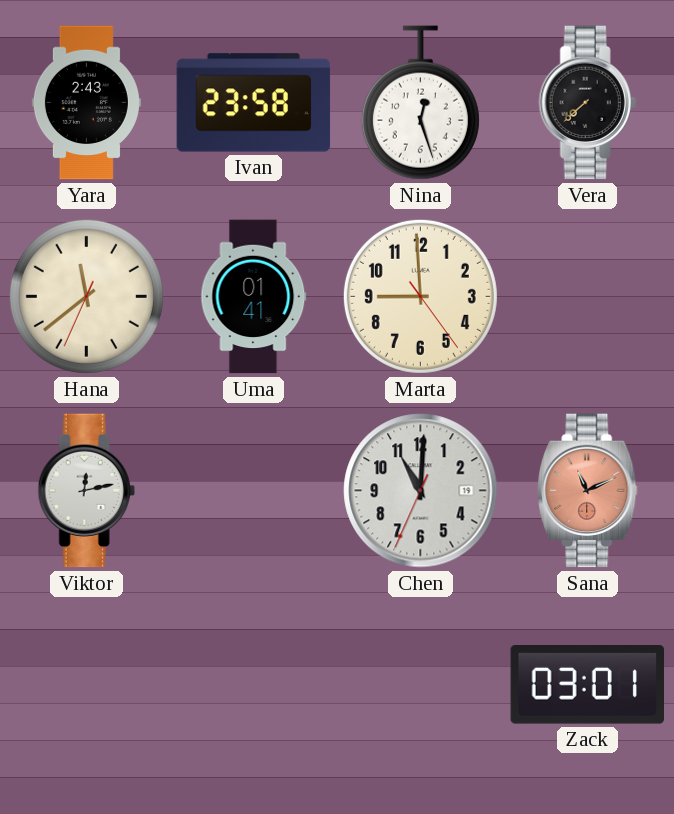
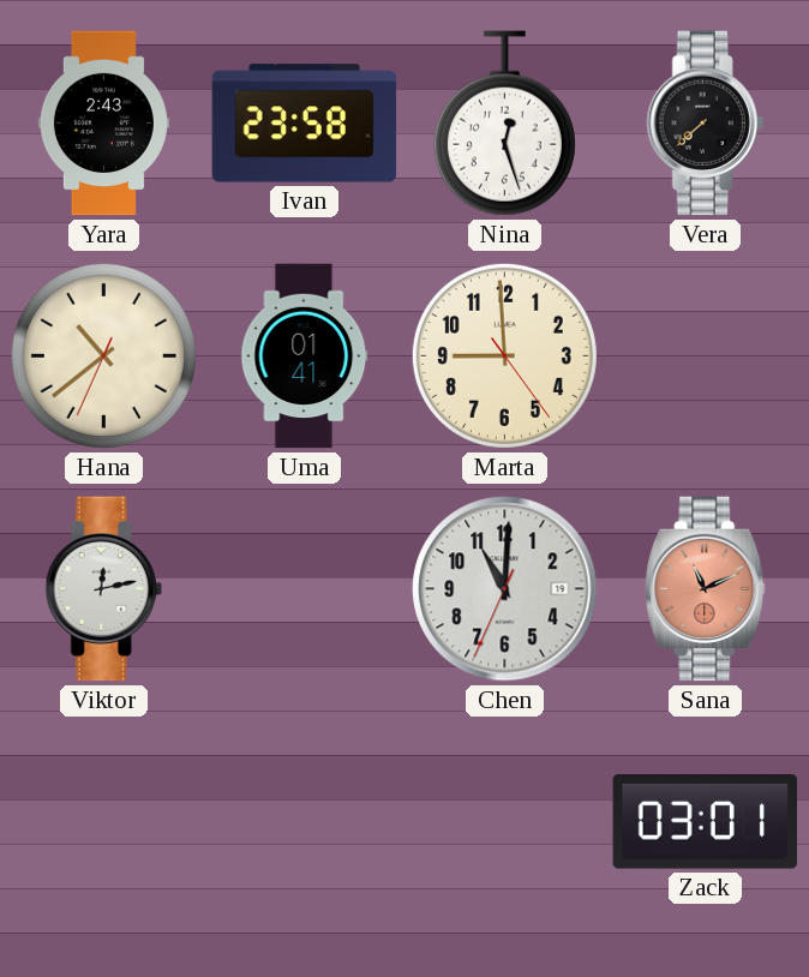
Hana: 11:38 -> 10:38 (103, 355)
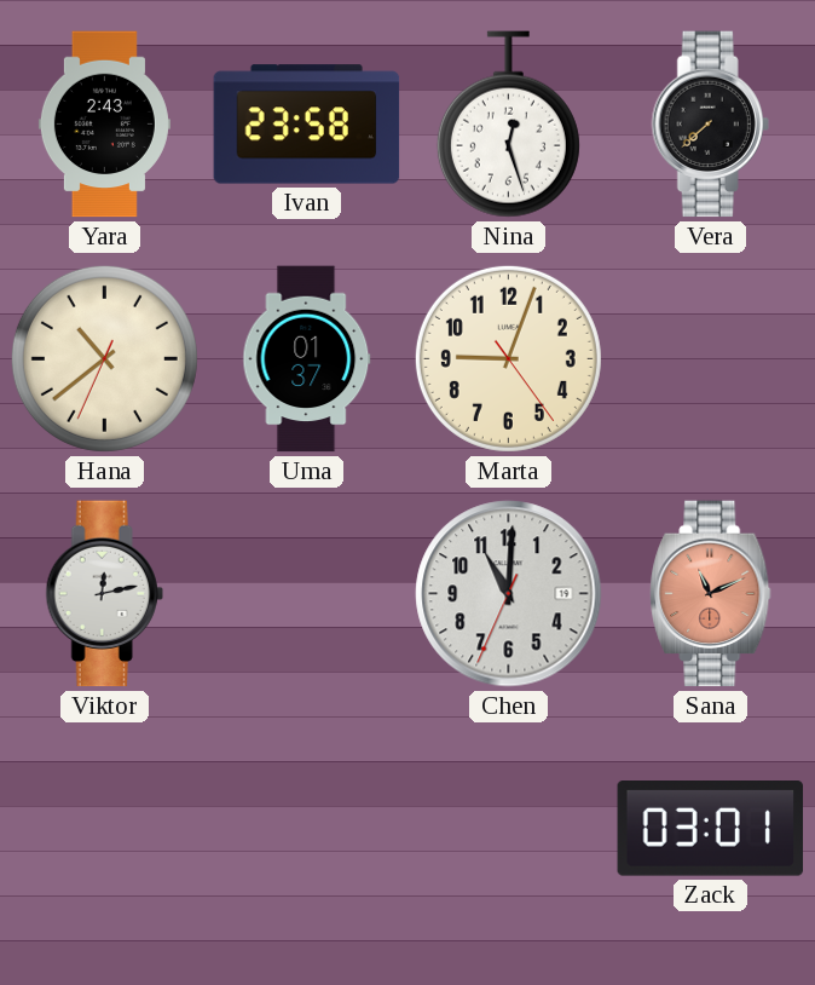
Uma: 01:41 -> 01:37 (307, 359)
Marta: 8:59 -> 9:03 (508, 358)
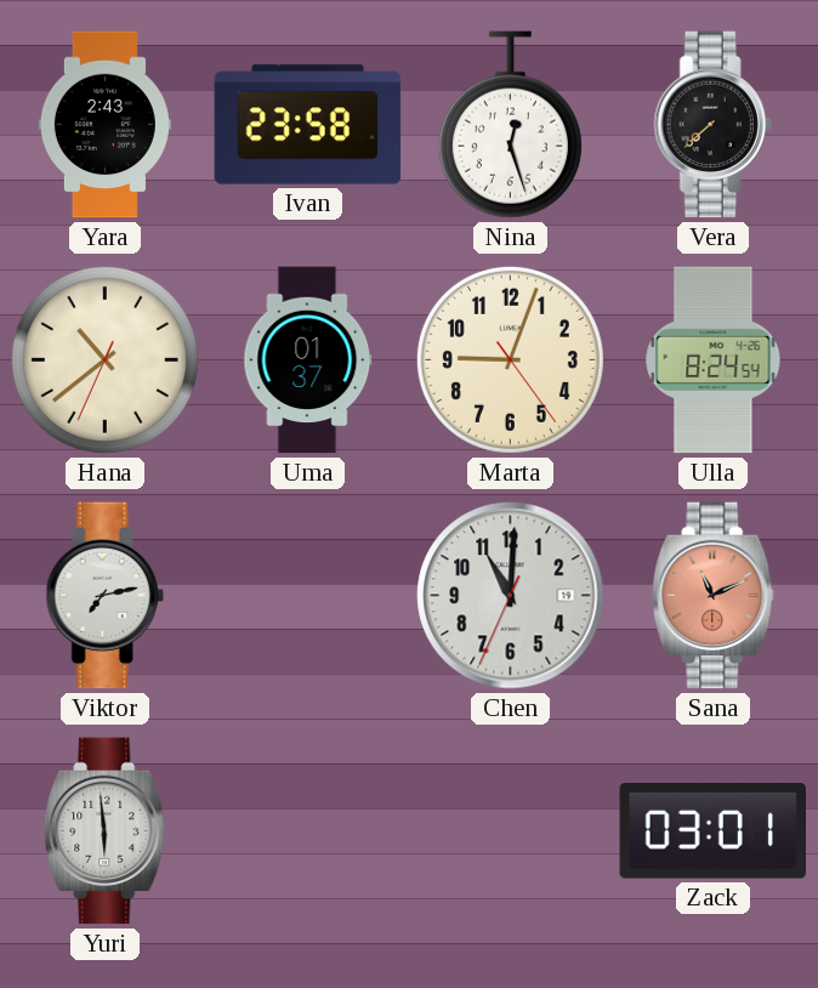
Ulla: none -> 8:24 (714, 360)
Viktor: 12:13 -> 7:13 (104, 596)
Yuri: none -> 5:59 (106, 831)
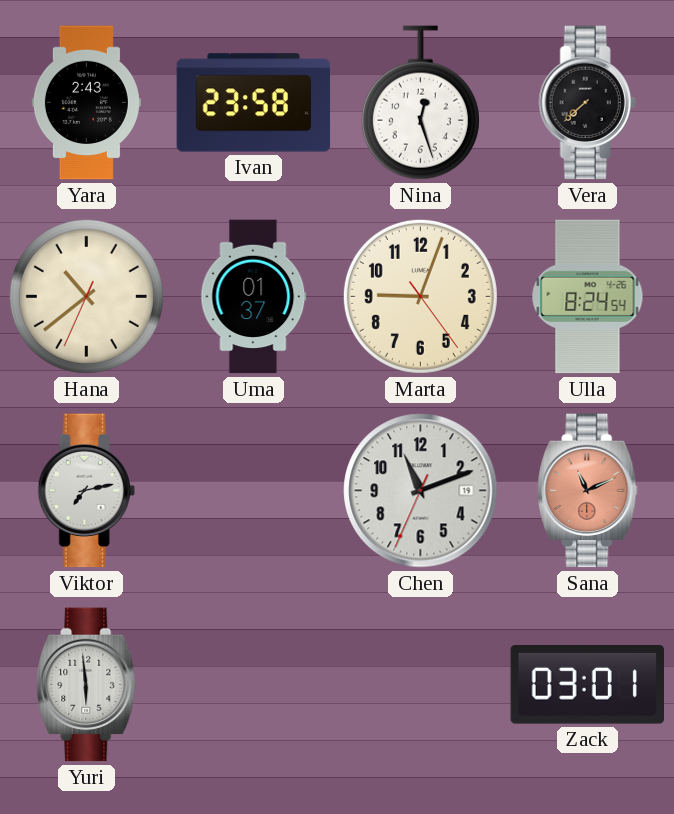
Chen: 11:00 -> 11:11 (421, 491)
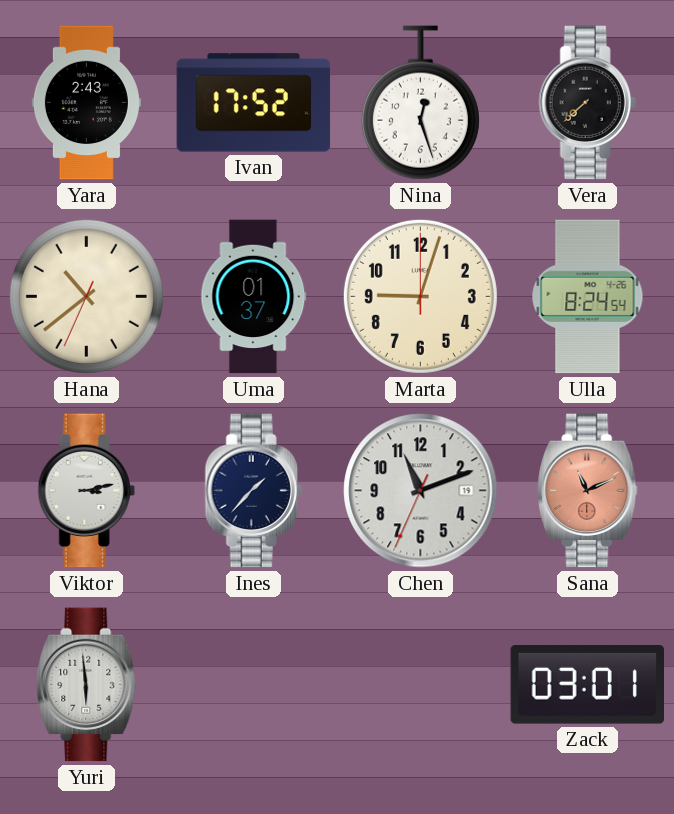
Ivan: 23:58 -> 17:52 (254, 103)
Marta: 9:03:24 -> 9:03:00 (420, 296)
Viktor: 7:13 -> 3:13 (86, 491)
Ines: none -> 1:37 (253, 491)
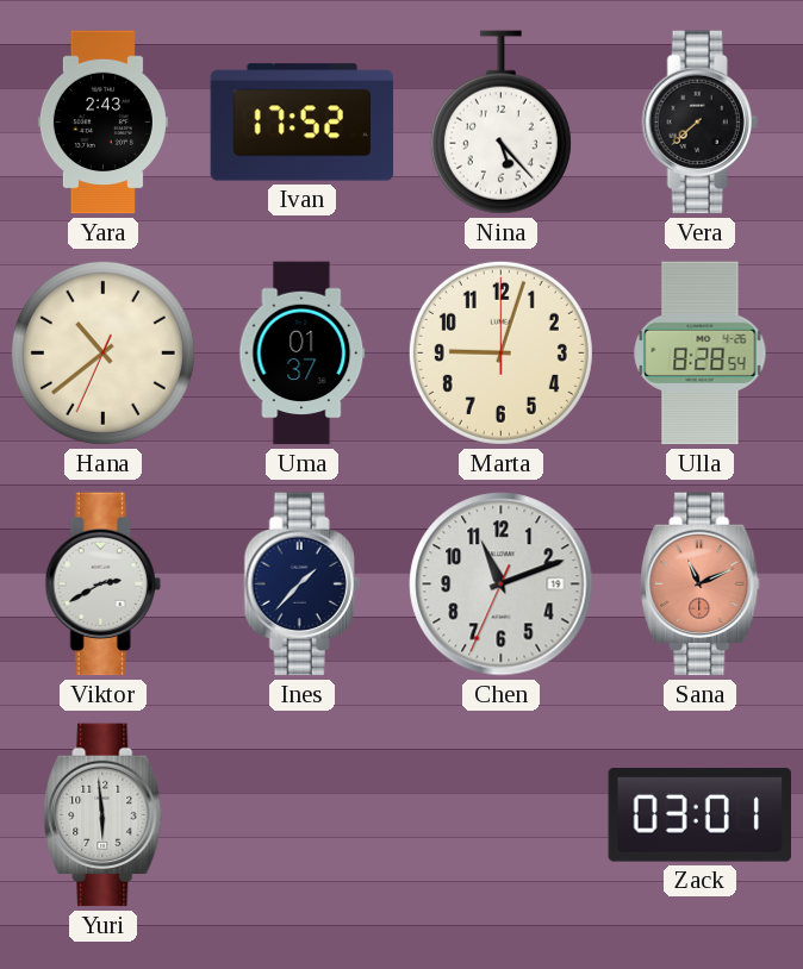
Nina: 12:27 -> 5:23 (500, 123)
Ulla: 8:24 -> 8:28 (701, 354)
Viktor: 3:13 -> 2:40 (102, 584)
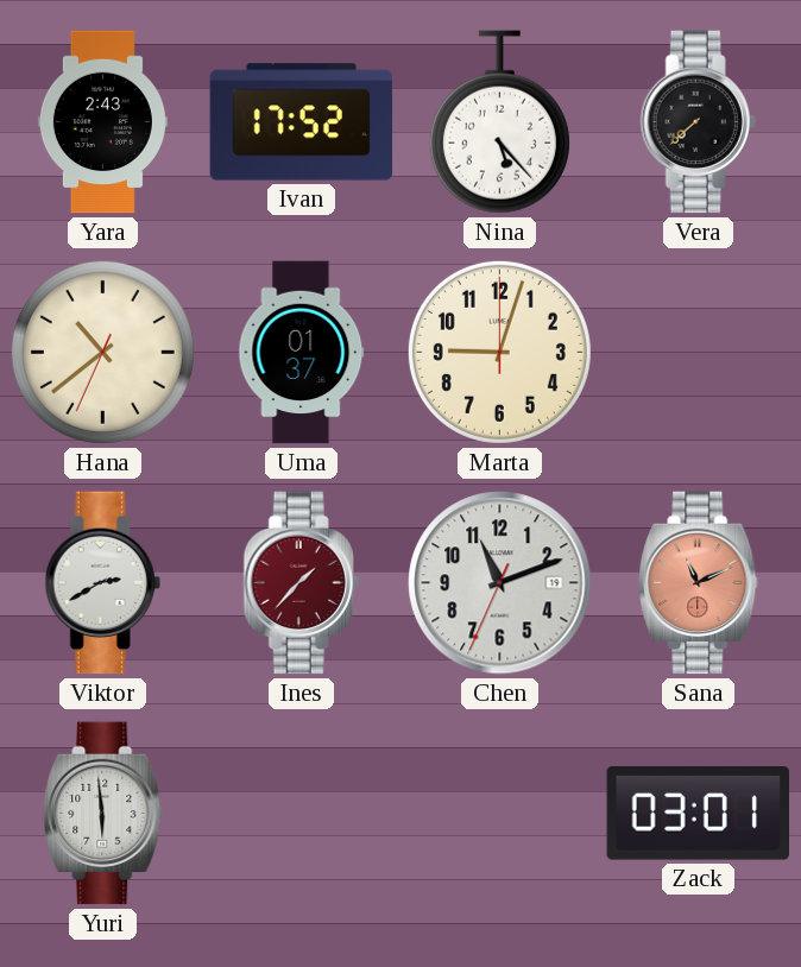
Ulla: 8:28 -> none (701, 354)
Ines dial: navy -> burgundy (301, 583)
